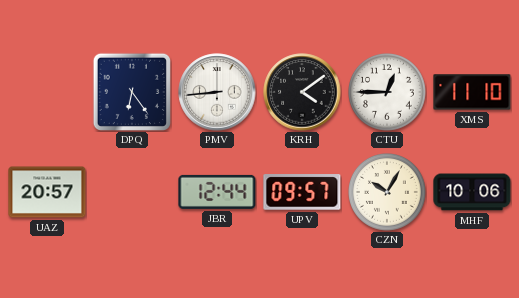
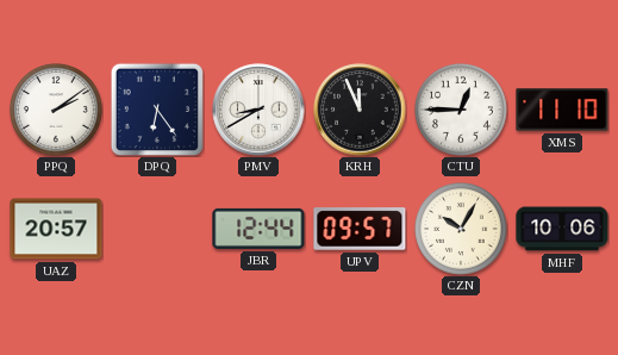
PPQ: none -> 2:09 (57, 111)
PMV: 8:44 -> 8:40 (258, 110)
KRH: 4:09 -> 11:56 (360, 110)
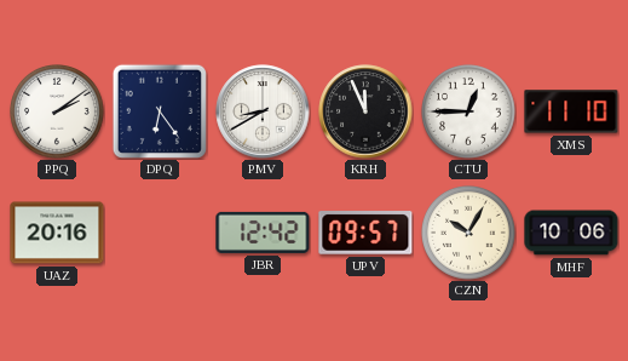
UAZ: 20:57 -> 20:16 (57, 233)
JBR: 12:44 -> 12:42 (263, 233)
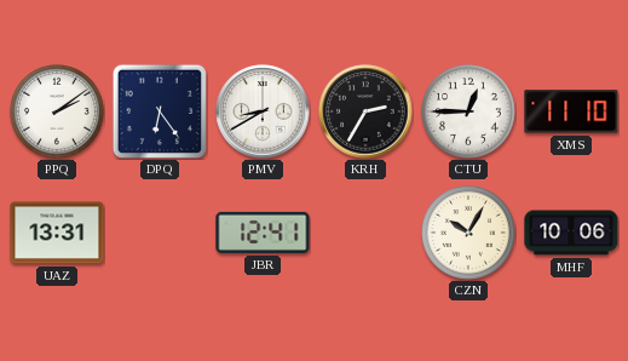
KRH: 11:56 -> 2:35 (365, 111)
UAZ: 20:16 -> 13:31 (57, 233)
JBR: 12:42 -> 12:41 (263, 233)
UPV: 09:57 -> none (365, 233)
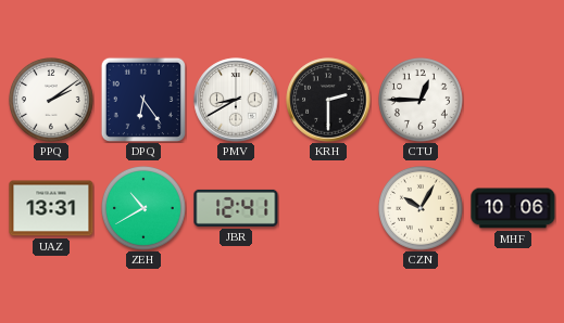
KRH: 2:35 -> 2:30 (328, 100)
XMS: 11:10 -> none (571, 111)
ZEH: none -> 10:40 (145, 209)
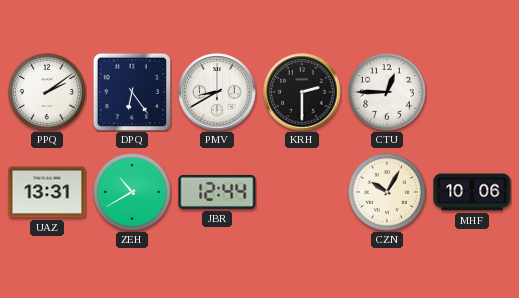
JBR: 12:41 -> 12:44 (217, 192)
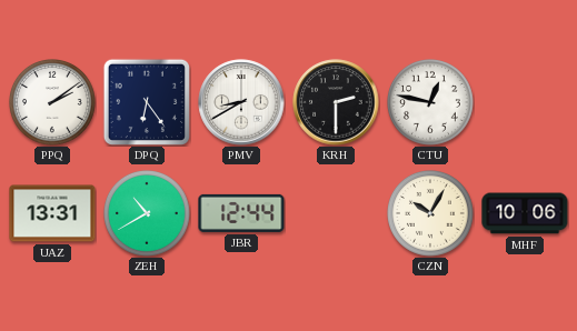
CTU: 12:45 -> 12:47 (431, 103)
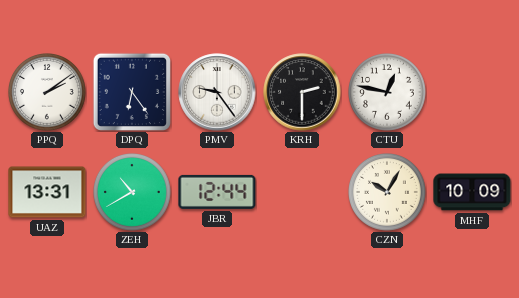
PMV: 8:40 -> 9:24 (217, 92)
MHF: 10:06 -> 10:09 (472, 192)
